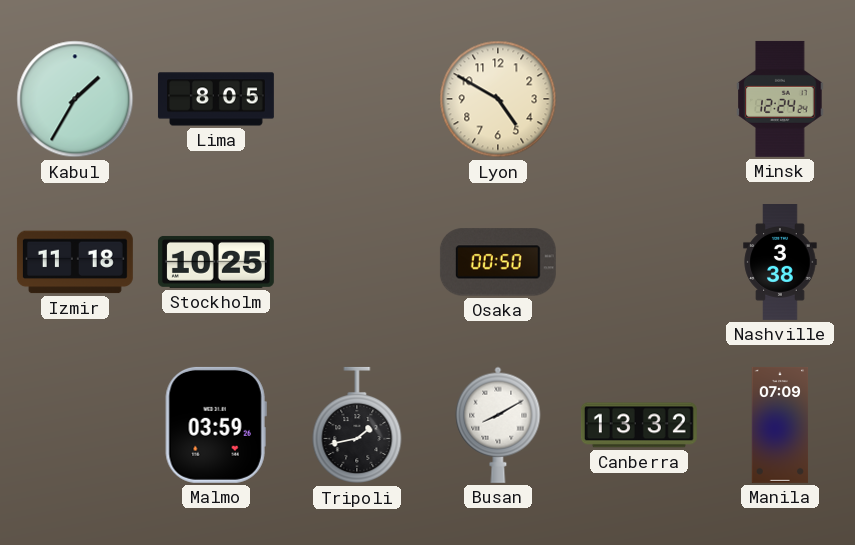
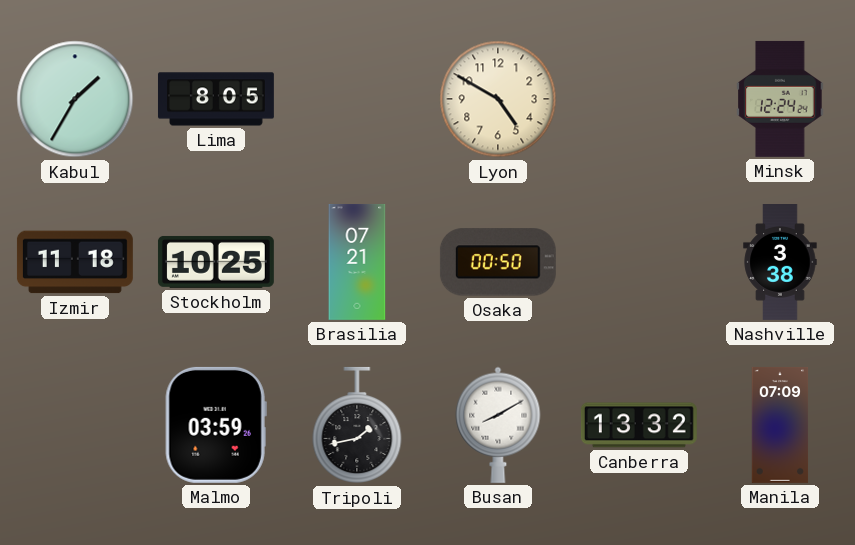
Brasilia: none -> 07:21 (357, 262)
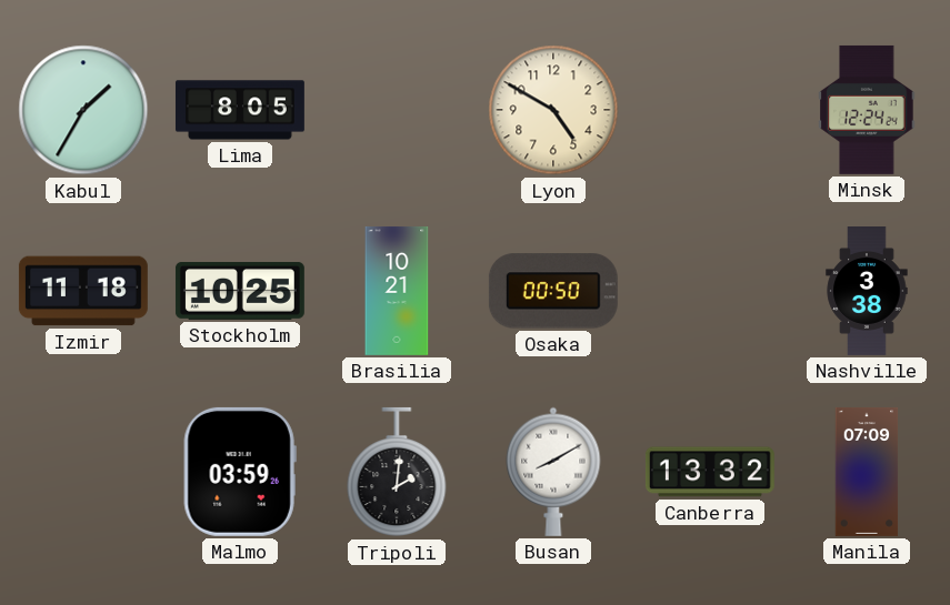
Brasilia: 07:21 -> 10:21 (397, 291)
Tripoli: 1:43 -> 2:01 (397, 472)
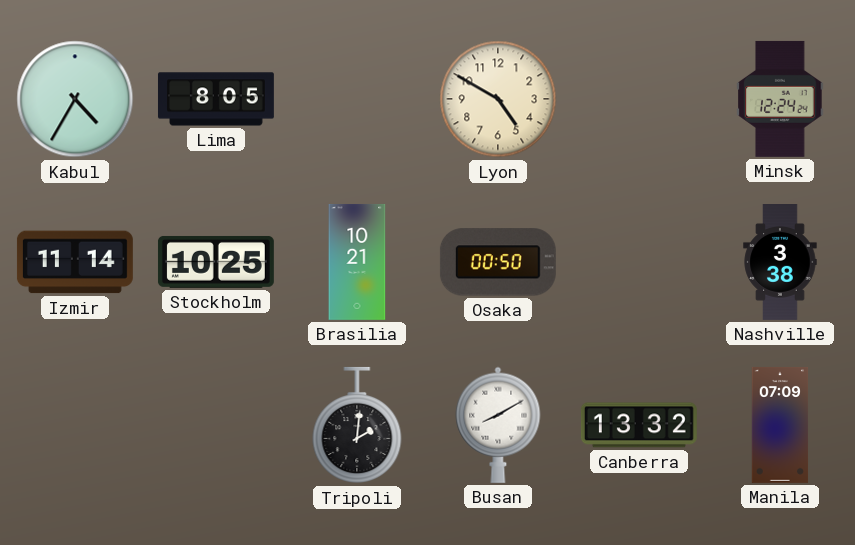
Kabul: 1:35 -> 4:35 (75, 99)
Izmir: 11:18 -> 11:14 (75, 262)
Malmo: 03:59 -> none (240, 472)
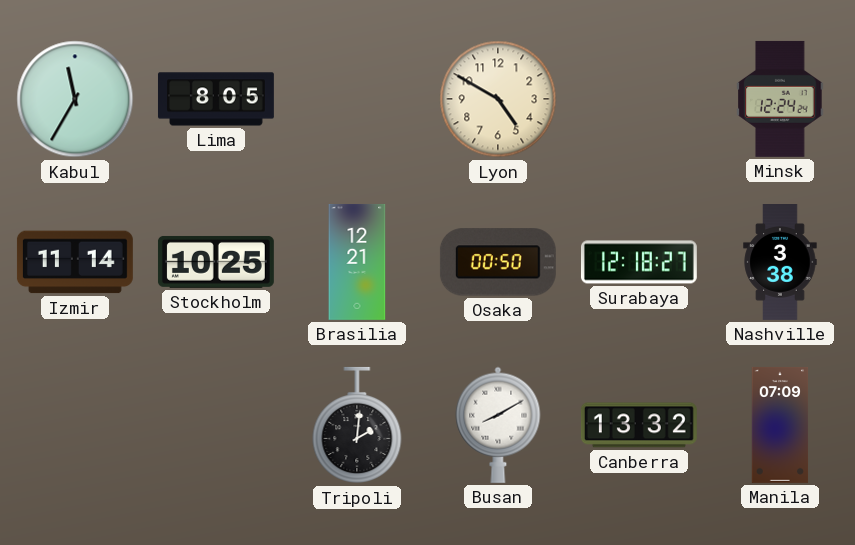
Kabul: 4:35 -> 11:35 (75, 99)
Brasilia: 10:21 -> 12:21 (357, 262)
Surabaya: none -> 12:18 (639, 262)
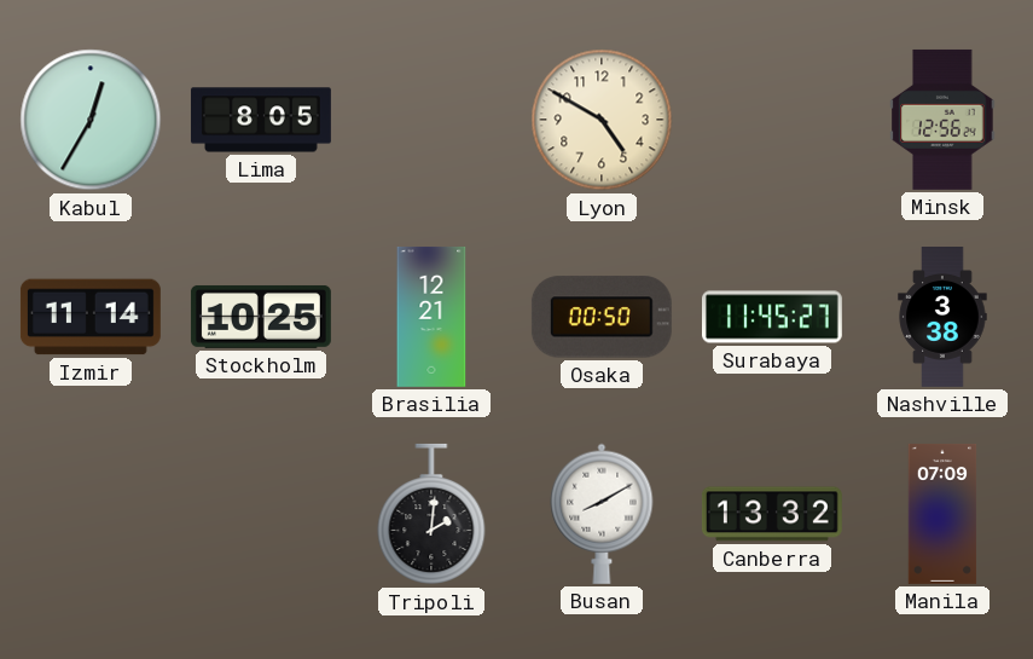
Kabul: 11:35 -> 12:35 (91, 120)
Minsk: 12:24 -> 12:56 (942, 120)
Surabaya: 12:18 -> 11:45 (772, 317)
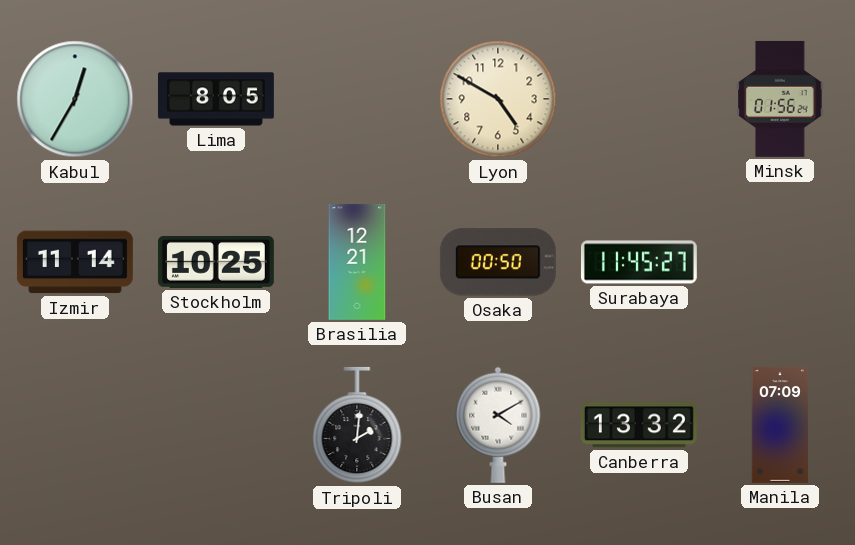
Minsk: 12:56 -> 01:56 (780, 99)
Nashville: 3:38 -> none (942, 318)
Busan: 8:10 -> 4:10 (498, 425)
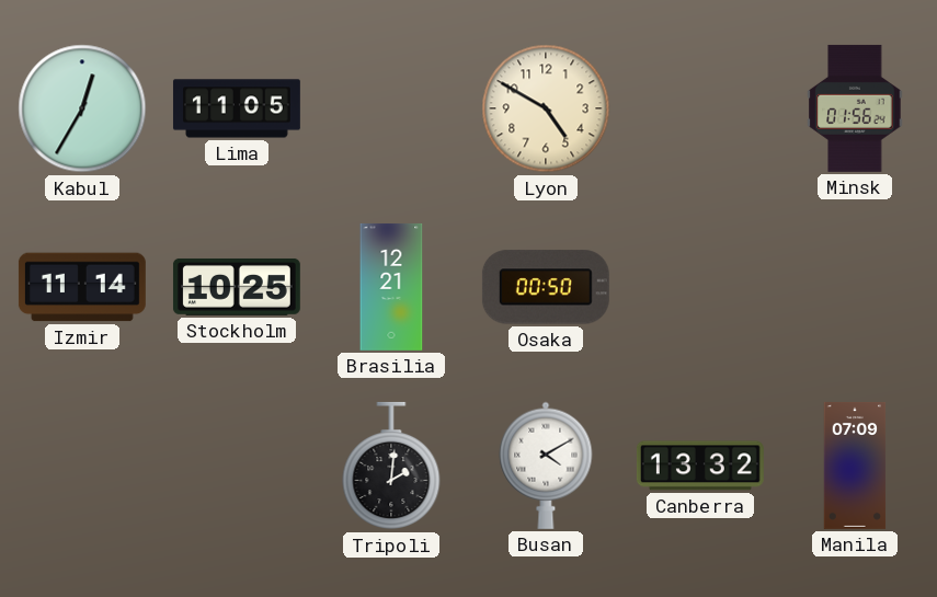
Lima: 8:05 -> 11:05 (237, 108)
Surabaya: 11:45 -> none (639, 262)
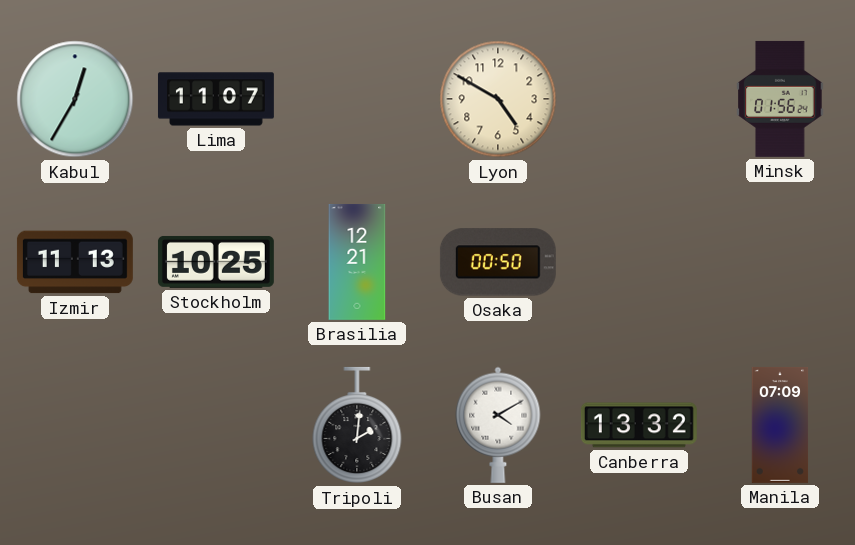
Lima: 11:05 -> 11:07 (216, 99)
Izmir: 11:14 -> 11:13 (75, 262)
